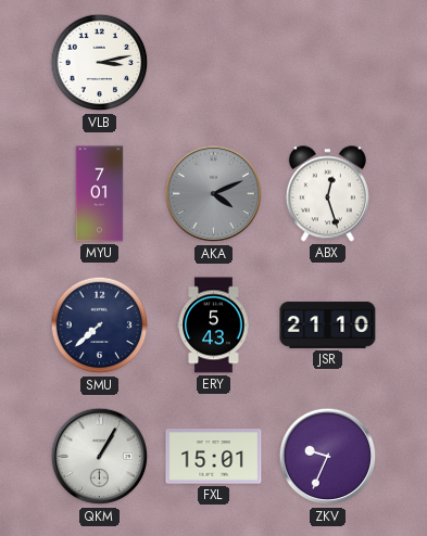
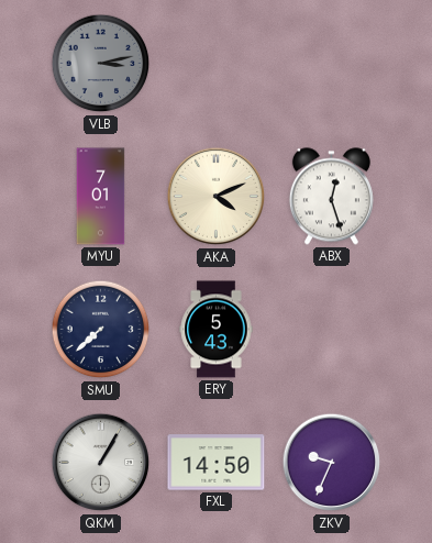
VLB dial: white -> grey (101, 64)
AKA dial: grey -> cream (217, 197)
JSR: 21:10 -> none (328, 324)
FXL: 15:01 -> 14:50 (217, 463)
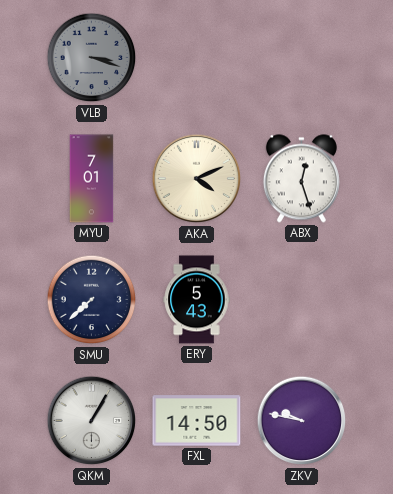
VLB: 3:13 -> 3:18 (92, 58)
ZKV: 9:34 -> 9:47 (302, 421)
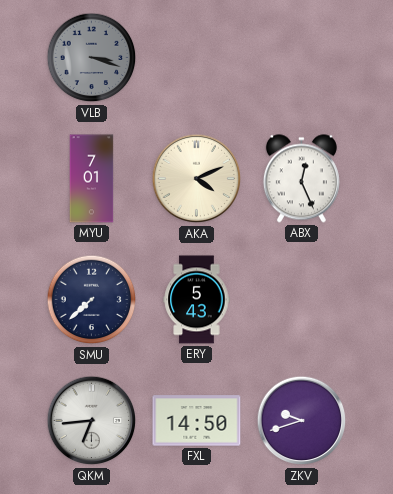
ABX: 12:27 -> 12:26 (301, 179)
QKM: 1:05 -> 6:44 (92, 421)
ZKV: 9:47 -> 9:42 (302, 421)
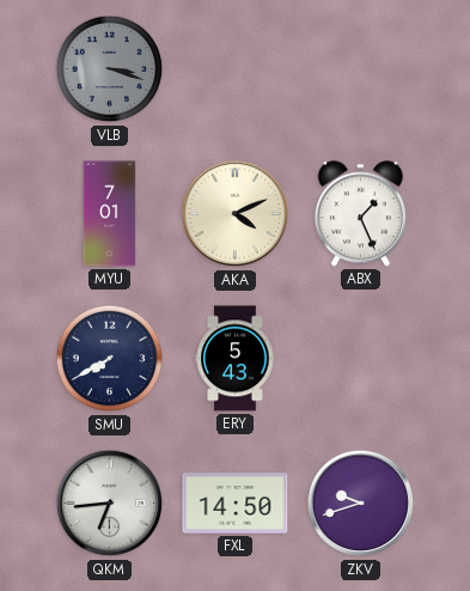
ABX: 12:26 -> 1:26 (360, 214)
SMU: 7:38 -> 7:40 (110, 359)
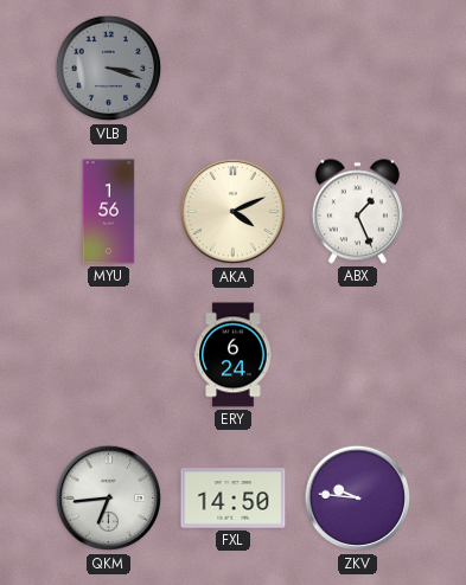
MYU: 7:01 -> 1:56 (109, 212)
SMU: 7:40 -> none (110, 359)
ERY: 5:43 -> 6:24 (234, 355)
ZKV: 9:42 -> 9:46 (358, 499)
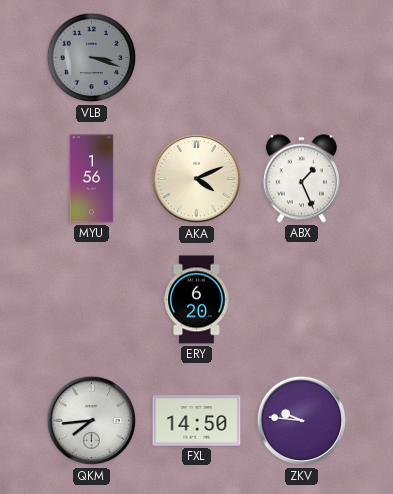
ERY: 6:24 -> 6:20 (197, 300)
QKM: 6:44 -> 7:44 (92, 421)
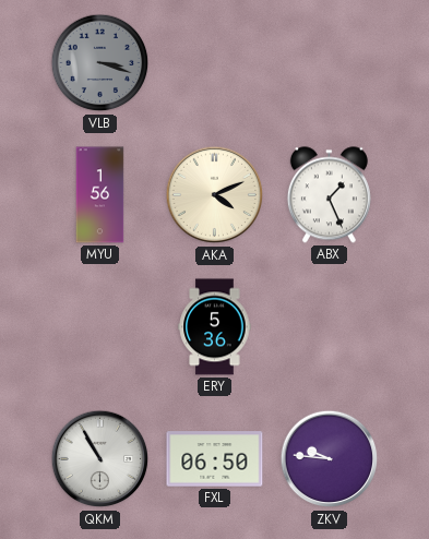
ERY: 6:20 -> 5:36 (215, 327)
QKM: 7:44 -> 10:55 (100, 459)
FXL: 14:50 -> 06:50 (215, 459)
